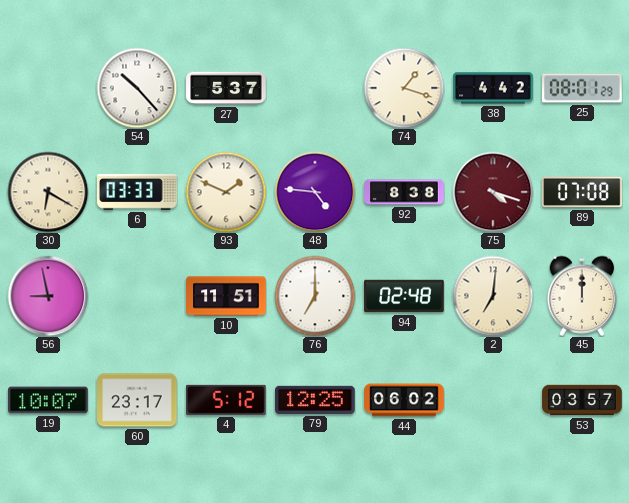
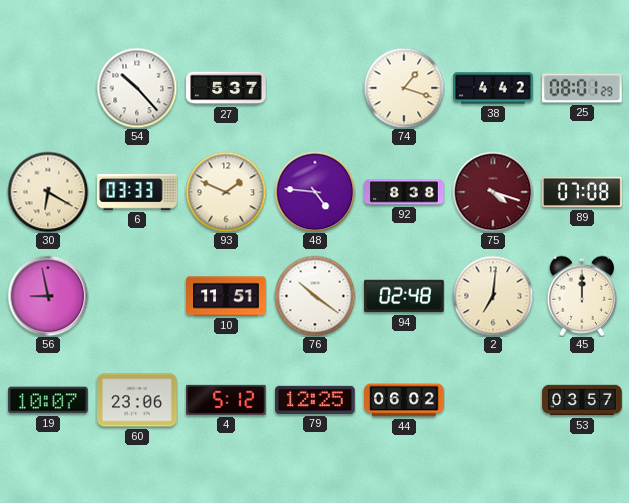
76: 7:00 -> 10:21 (315, 296)
60: 23:17 -> 23:06 (137, 400)
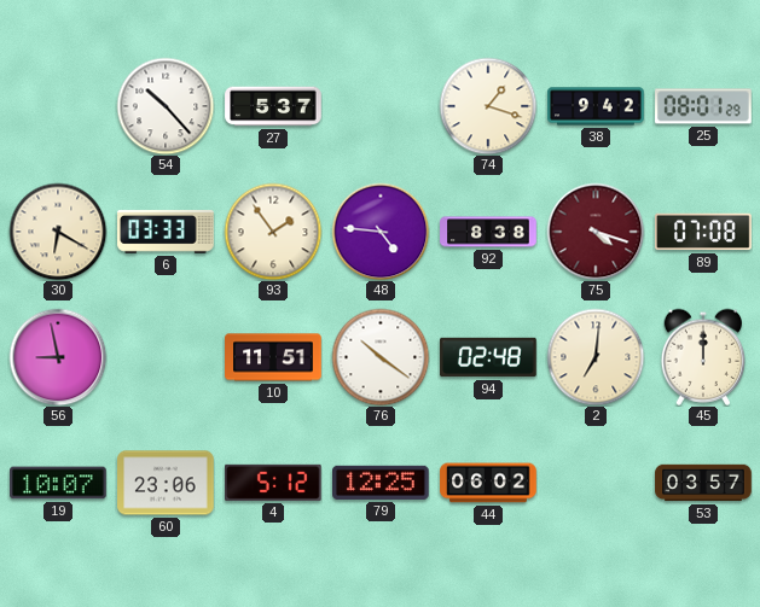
38: 4:42 -> 9:42 (596, 106)
93: 1:49 -> 1:54 (273, 232)
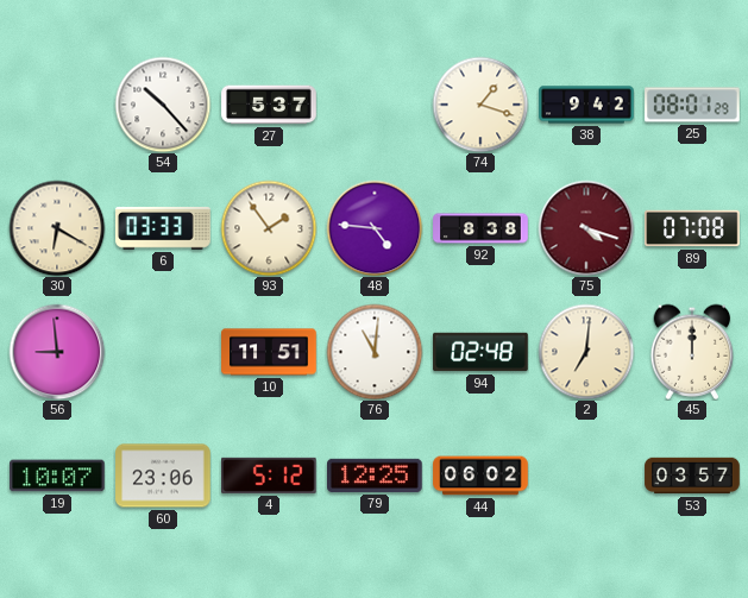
56: 8:58 -> 8:59 (57, 352)
76: 10:21 -> 11:01 (375, 352)
